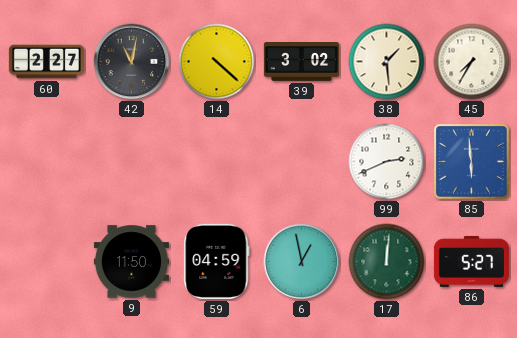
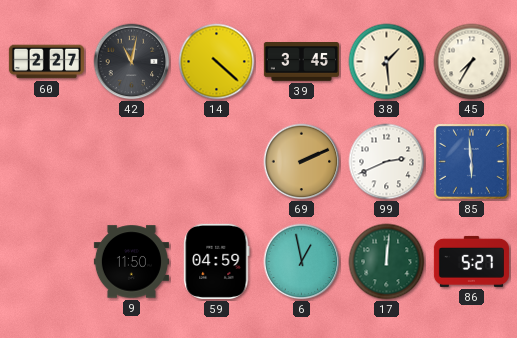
39: 3:02 -> 3:45 (301, 62)
69: none -> 2:11 (302, 162)
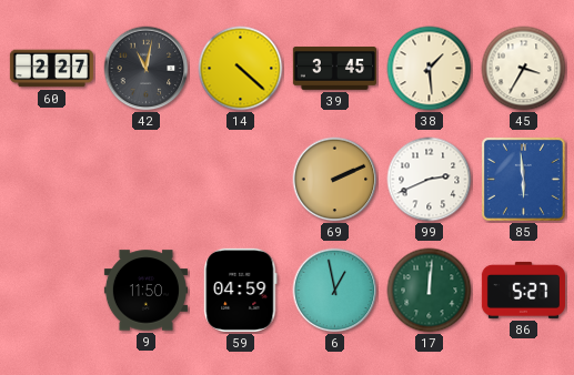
45: 7:35 -> 3:35 (524, 69)
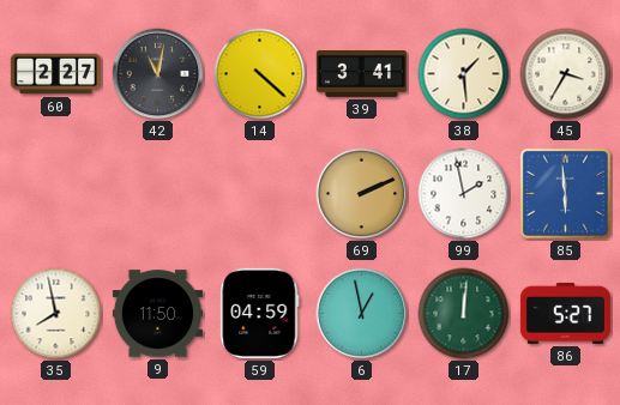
39: 3:45 -> 3:41 (361, 74)
99: 2:41 -> 1:58 (464, 194)
35: none -> 7:58 (56, 314)
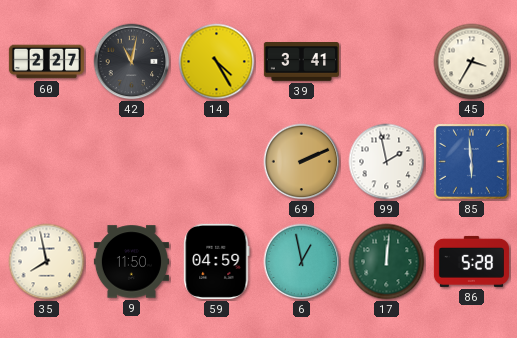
14: 4:22 -> 4:25 (217, 62)
38: 1:29 -> none (464, 74)
86: 5:27 -> 5:28 (471, 261)
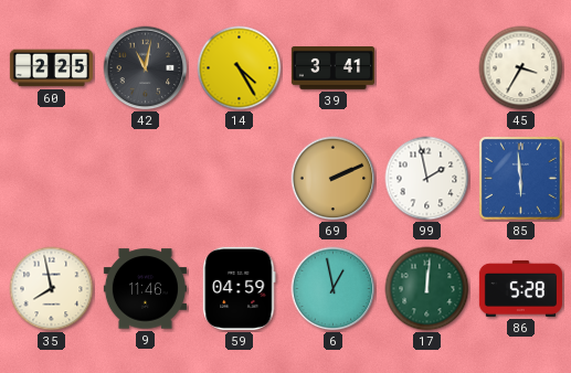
60: 2:27 -> 2:25 (51, 68)
9: 11:50 -> 11:46 (145, 289)
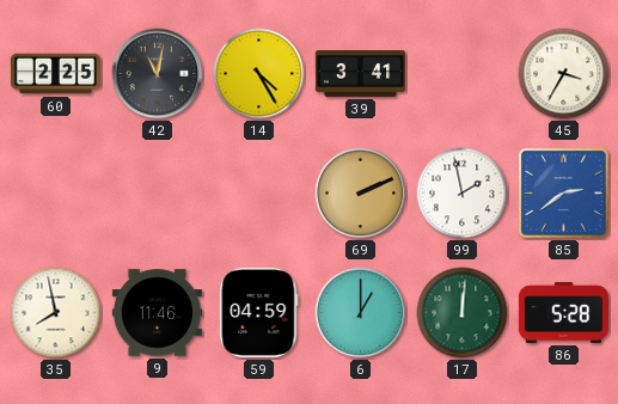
85: 5:59 -> 2:39 (563, 192)
6: 12:58 -> 1:00 (361, 313)
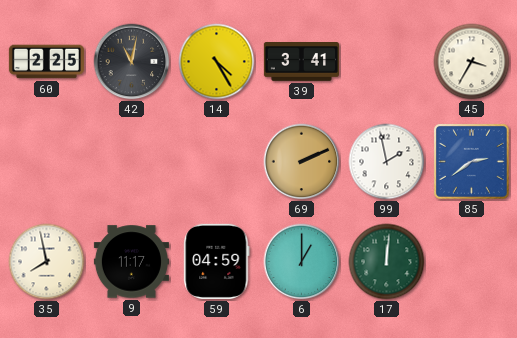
9: 11:46 -> 11:17 (131, 262)
86: 5:28 -> none (563, 312)
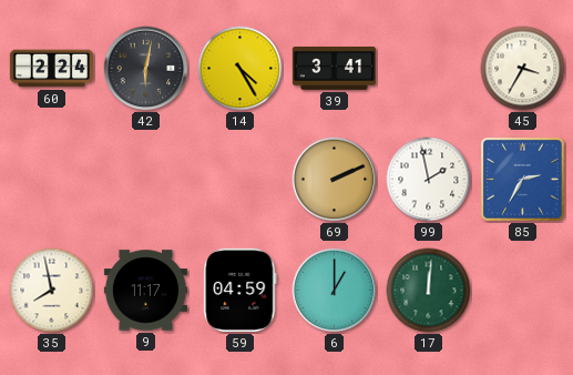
60: 2:25 -> 2:24 (51, 69)
42: 11:02 -> 6:02 (146, 69)
85: 2:39 -> 2:35 (522, 179)
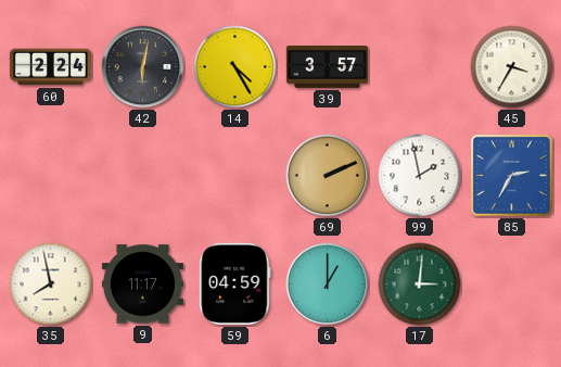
39: 3:41 -> 3:57 (327, 67)
17: 12:01 -> 3:01 (420, 284)
